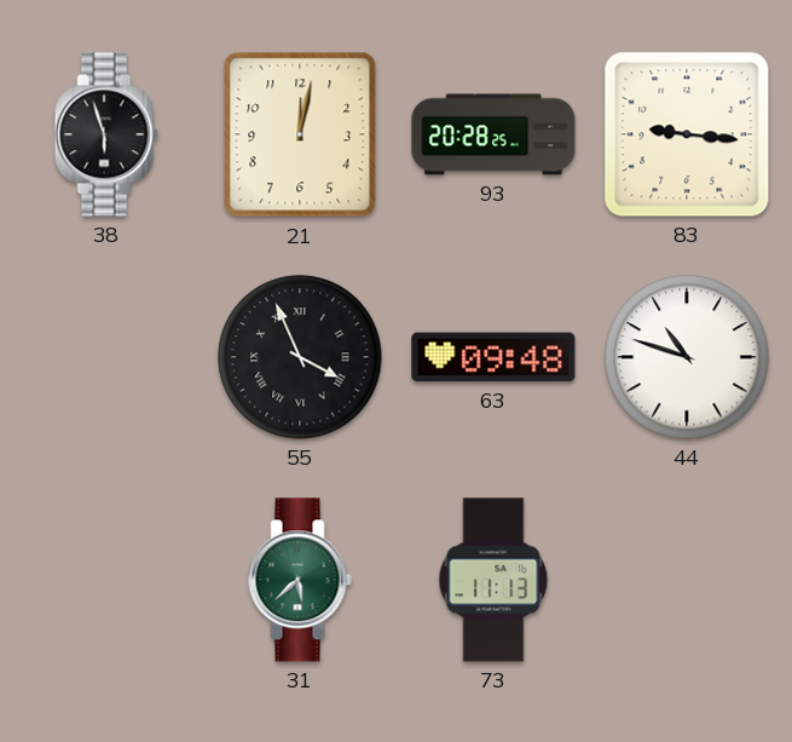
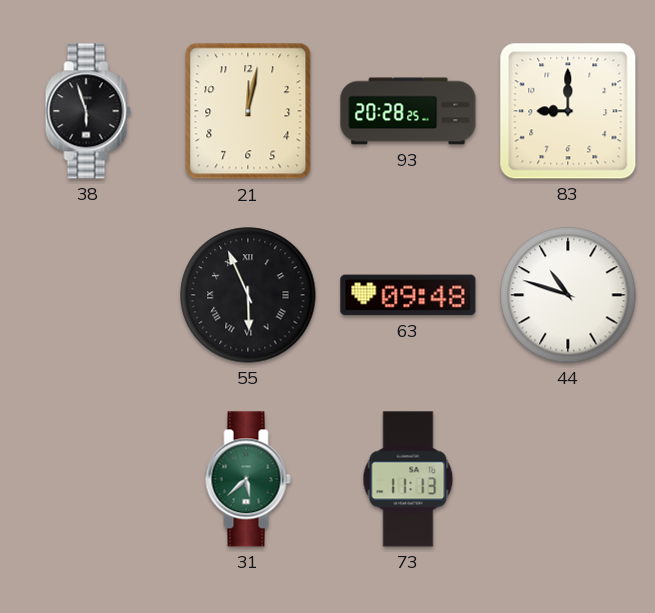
83: 9:16 -> 9:00 (568, 111)
55: 3:56 -> 5:56 (248, 295)
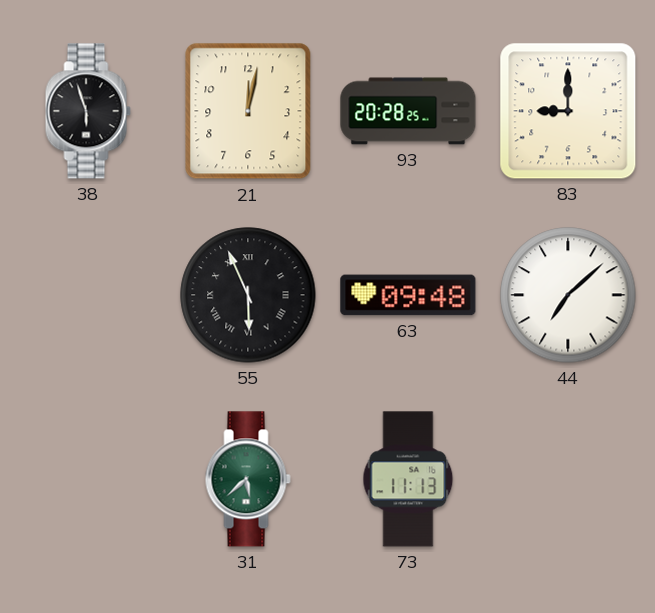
44: 10:48 -> 7:08 (568, 295)
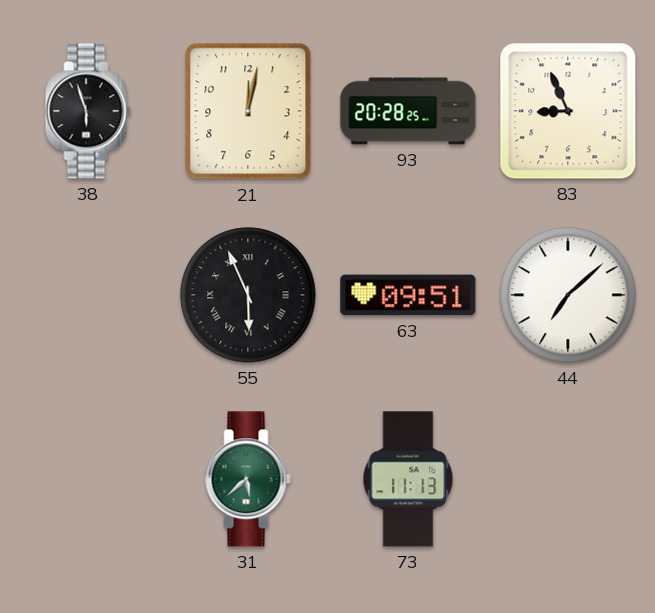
83: 9:00 -> 8:56 (568, 111)
63: 09:48 -> 09:51 (408, 295)
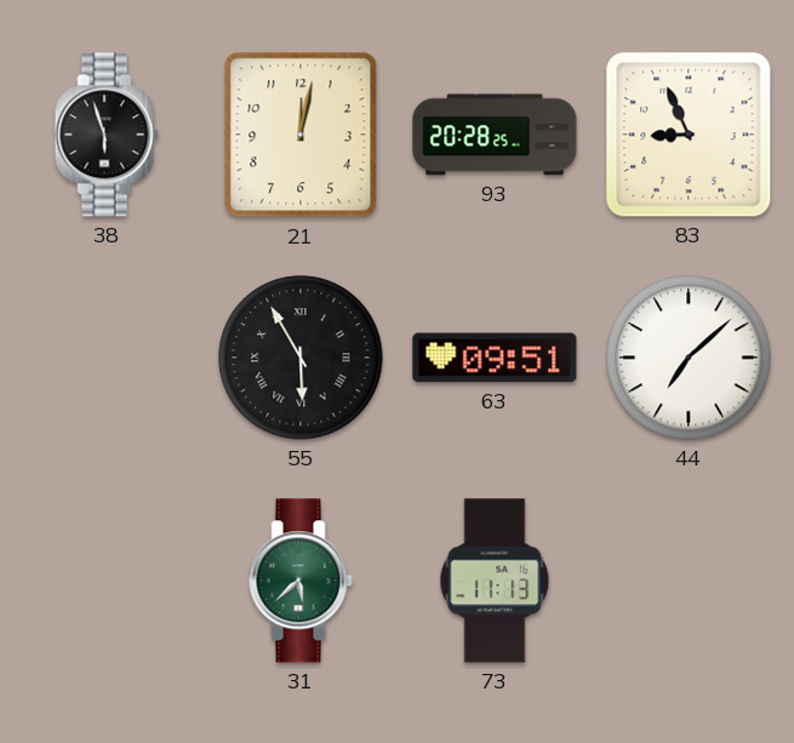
55: 5:56 -> 5:55 (301, 358)
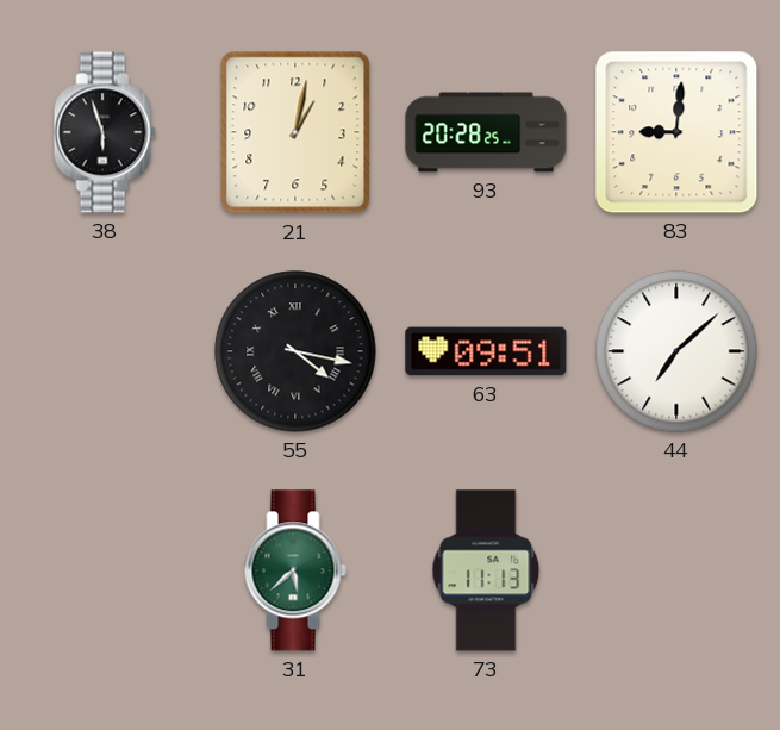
21: 12:02 -> 1:02 (295, 132)
83: 8:56 -> 9:01 (676, 132)
55: 5:55 -> 4:17 (295, 351)
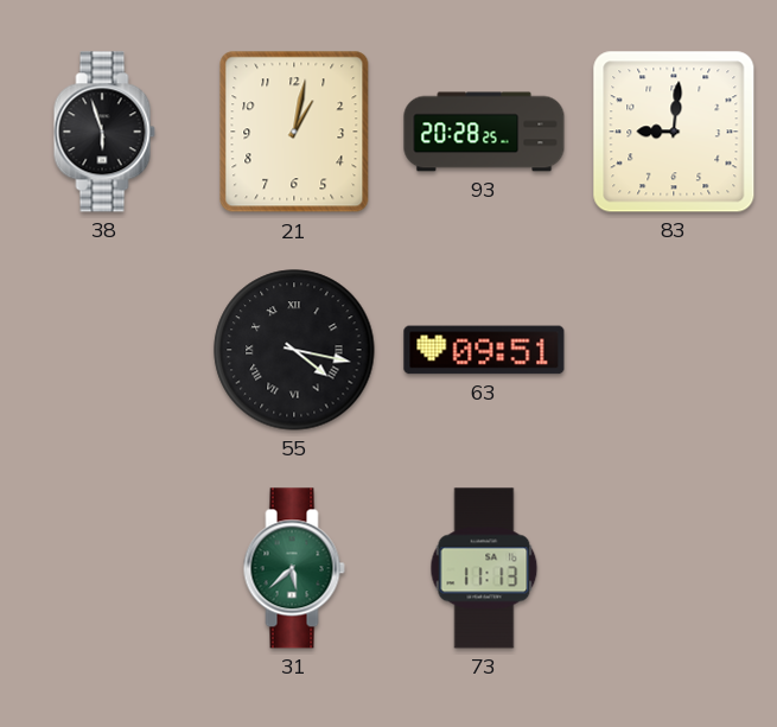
44: 7:08 -> none (676, 351)
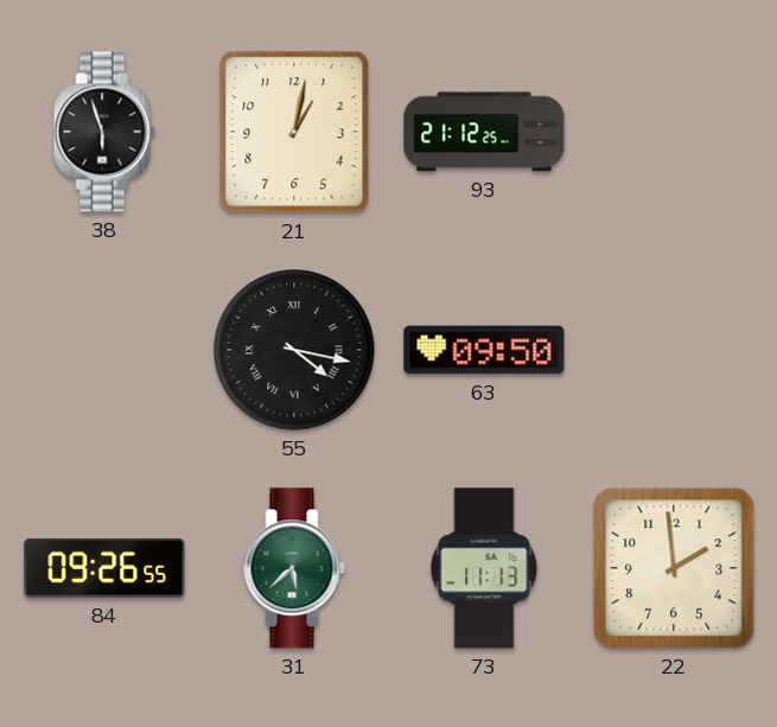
93: 20:28 -> 21:12 (484, 132)
83: 9:01 -> none (674, 132)
63: 09:51 -> 09:50 (484, 350)
84: none -> 09:26 (104, 568)
22: none -> 1:59 (674, 568)
